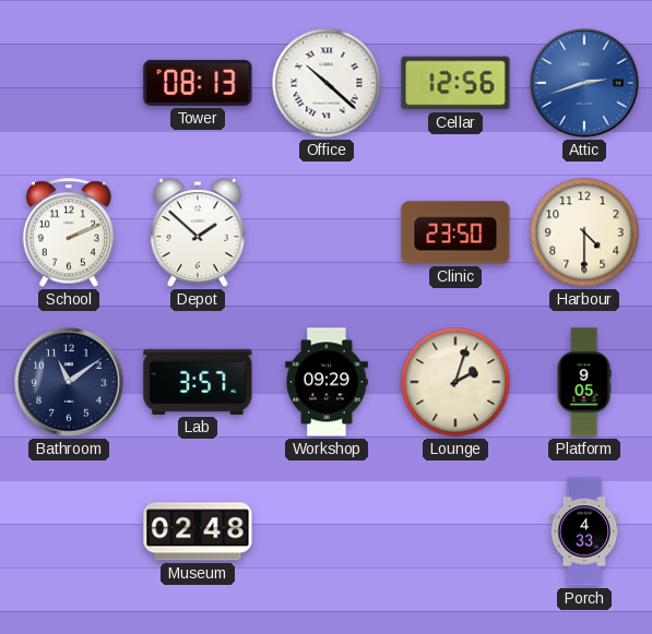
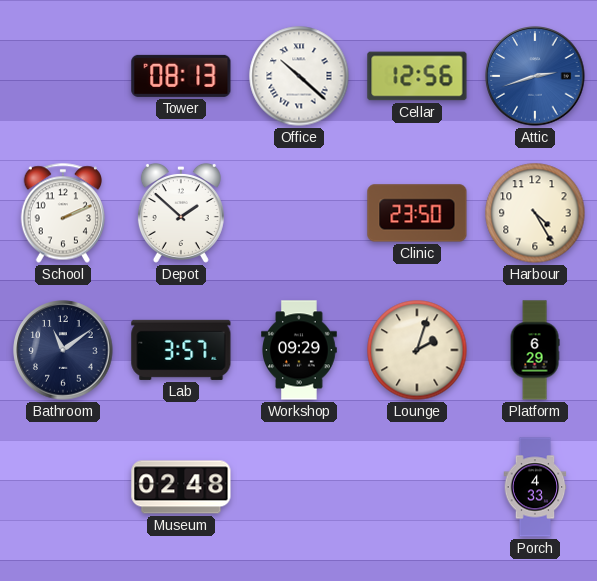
Harbour: 4:30 -> 4:25 (535, 213)
Platform: 9:05 -> 6:29 (535, 350)
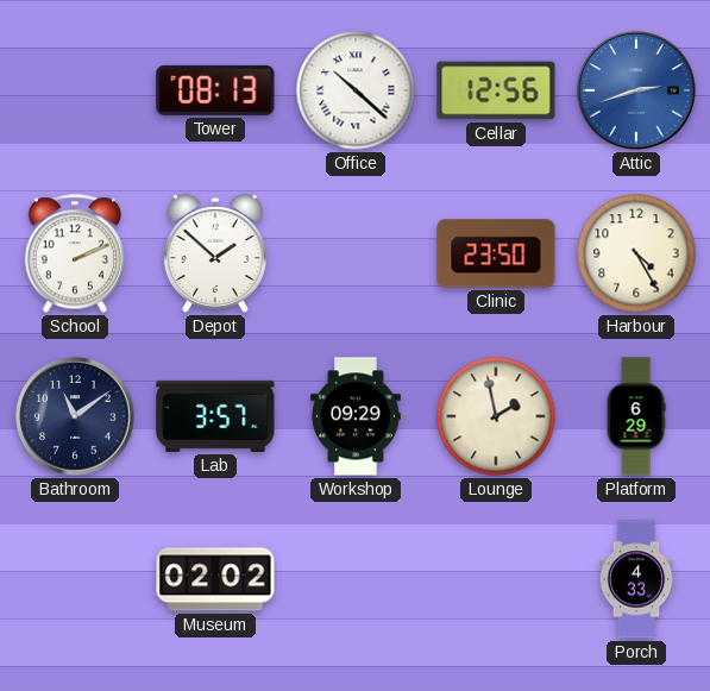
Lounge: 2:03 -> 1:58 (496, 416)
Museum: 02:48 -> 02:02 (215, 579)
